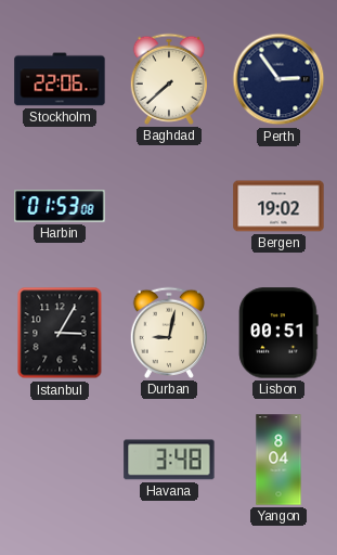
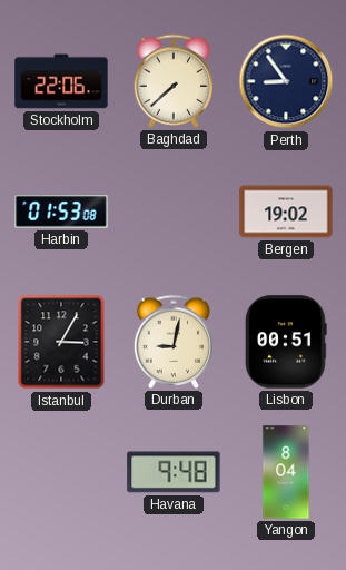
Perth: 2:54 -> 8:54 (286, 81)
Havana: 3:48 -> 9:48 (174, 472)
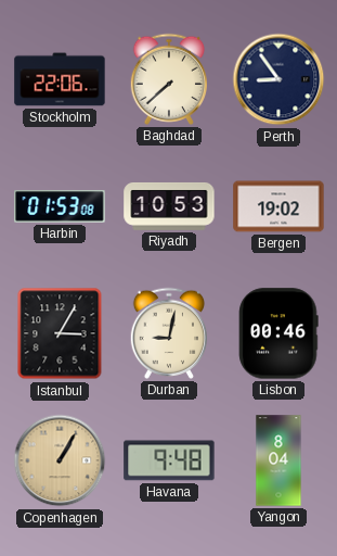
Riyadh: none -> 10:53 (169, 206)
Lisbon: 00:51 -> 00:46 (278, 333)
Copenhagen: none -> 1:05 (60, 460)
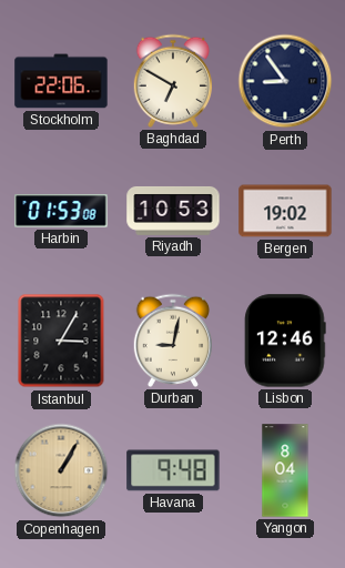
Baghdad: 7:38 -> 6:50 (172, 81)
Lisbon: 00:46 -> 12:46 (285, 341)
